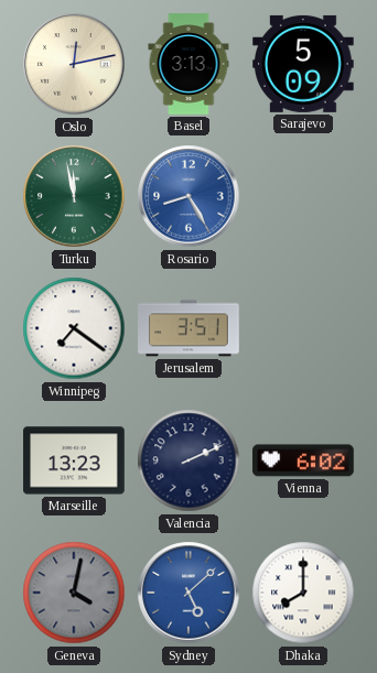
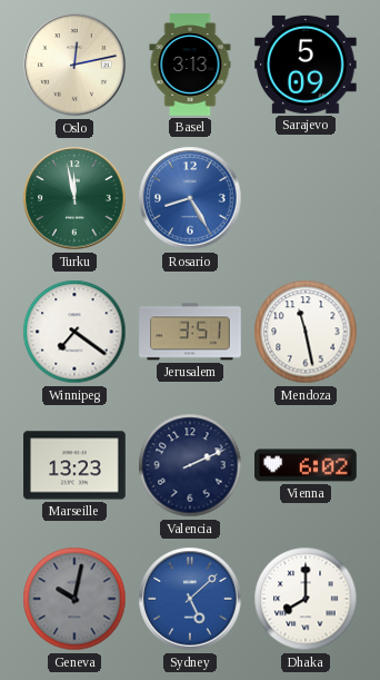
Mendoza: none -> 11:28 (306, 332)
Geneva: 4:02 -> 10:02 (74, 599)
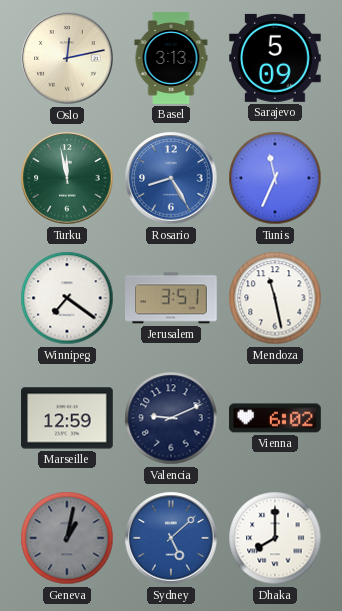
Tunis: none -> 11:34 (275, 178)
Marseille: 13:23 -> 12:59 (67, 418)
Valencia: 2:11 -> 9:11 (171, 418)
Geneva: 10:02 -> 1:02 (67, 538)
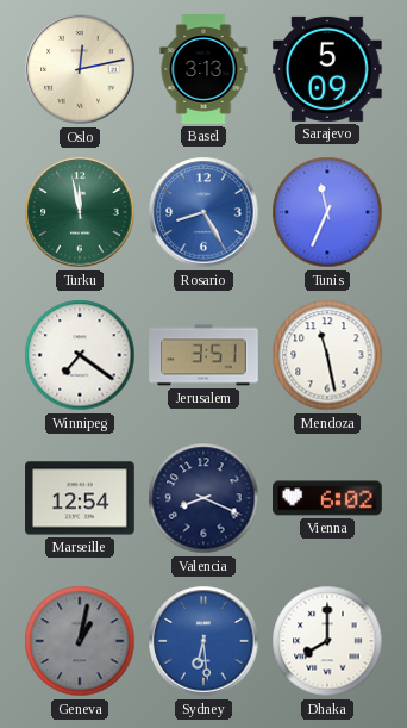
Marseille: 12:59 -> 12:54 (80, 498)
Valencia: 9:11 -> 8:19 (203, 498)
Sydney: 5:08 -> 6:29 (203, 641)
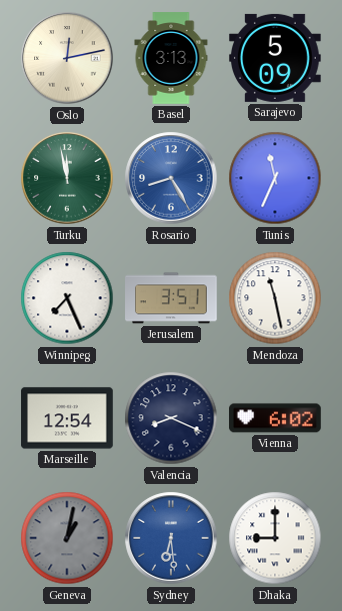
Winnipeg: 7:21 -> 7:26 (67, 298)
Dhaka: 8:00 -> 9:00 (275, 538)
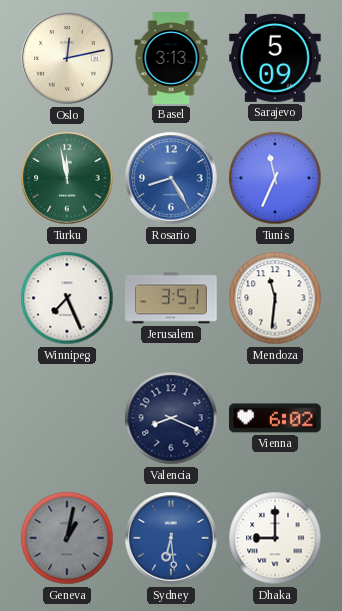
Mendoza: 11:28 -> 11:31 (275, 298)
Marseille: 12:54 -> none (67, 418)
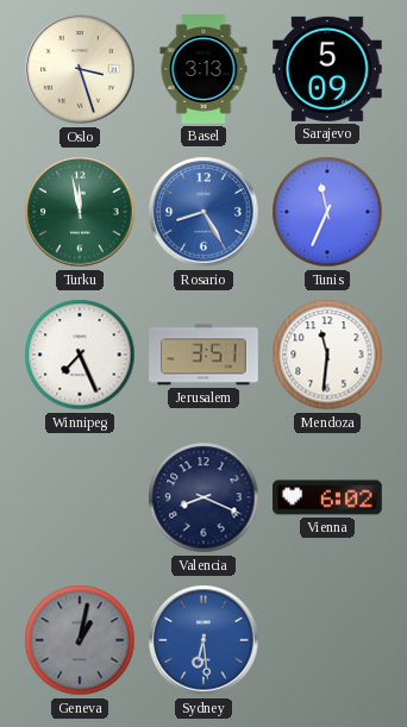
Oslo: 12:13 -> 3:27 (80, 69)
Dhaka: 9:00 -> none (275, 538)
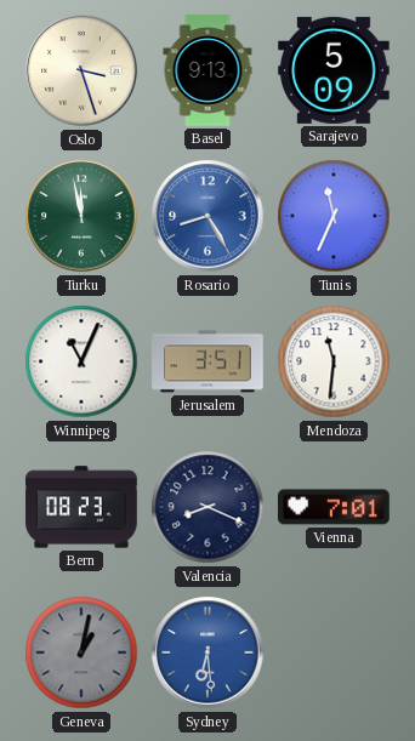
Basel: 3:13 -> 9:13 (207, 70)
Winnipeg: 7:26 -> 11:04 (81, 361)
Bern: none -> 08:23 (81, 507)
Vienna: 6:02 -> 7:01 (334, 507)
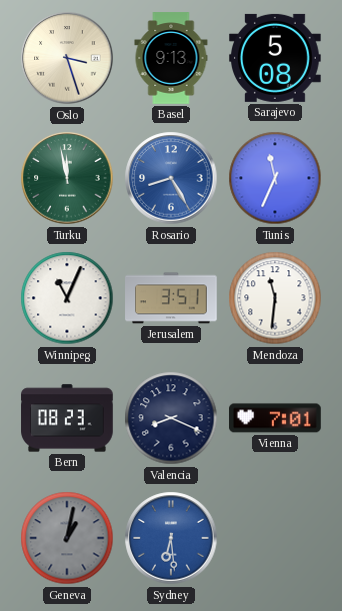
Sarajevo: 5:09 -> 5:08 (276, 58)
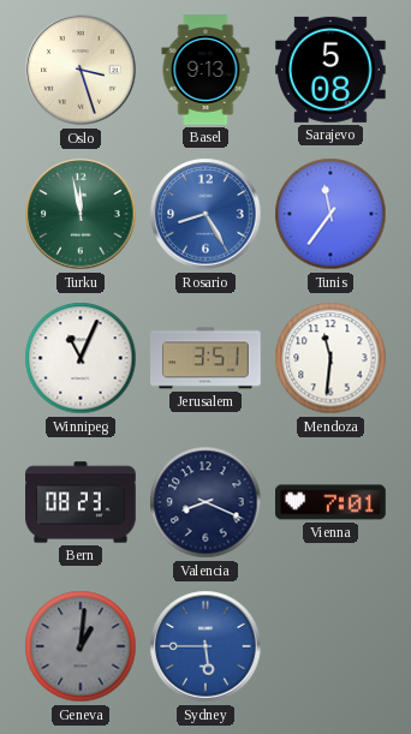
Tunis: 11:34 -> 11:36 (330, 214)
Geneva: 1:02 -> 1:01 (81, 646)
Sydney: 6:29 -> 5:45 (205, 646)
